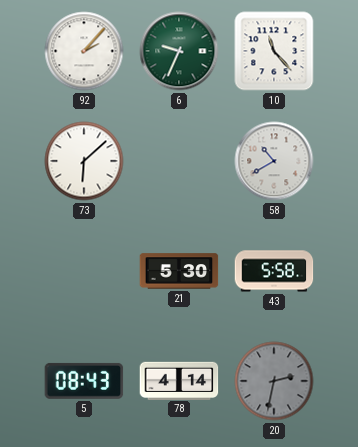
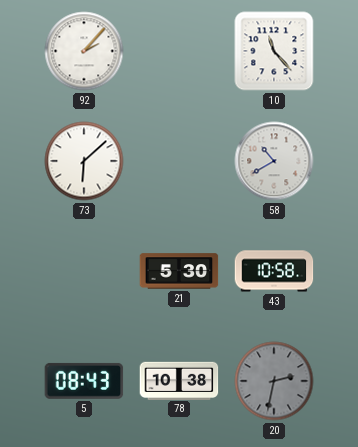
6: 9:34 -> none (179, 51)
43: 5:58 -> 10:58 (274, 271)
78: 4:14 -> 10:38 (179, 380)
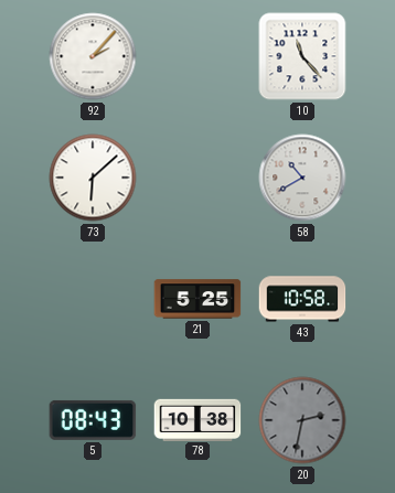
21: 5:30 -> 5:25 (197, 299)
